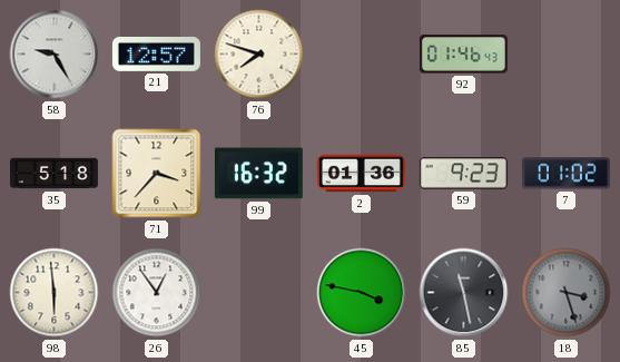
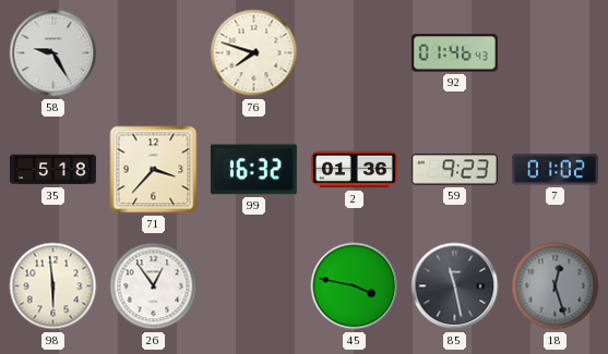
21: 12:57 -> none (156, 55)
18: 3:27 -> 12:27 (556, 286)
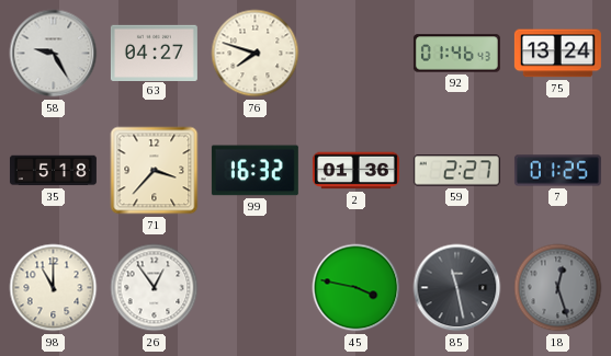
63: none -> 04:27 (154, 53)
75: none -> 13:24 (557, 54)
59: 9:23 -> 2:27 (456, 171)
7: 01:02 -> 01:25 (557, 171)
98: 5:59 -> 11:00 (54, 288)
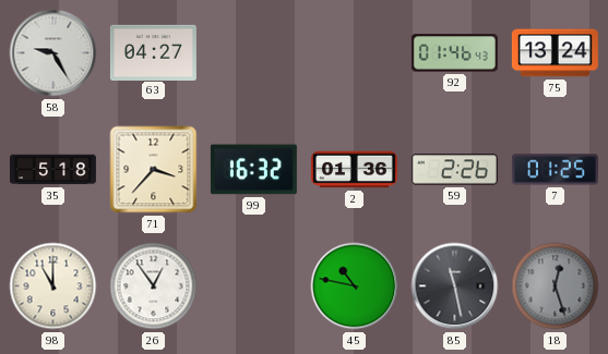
76: 7:48 -> none (256, 54)
59: 2:27 -> 2:26 (454, 170)
45: 3:47 -> 10:47 (355, 286)
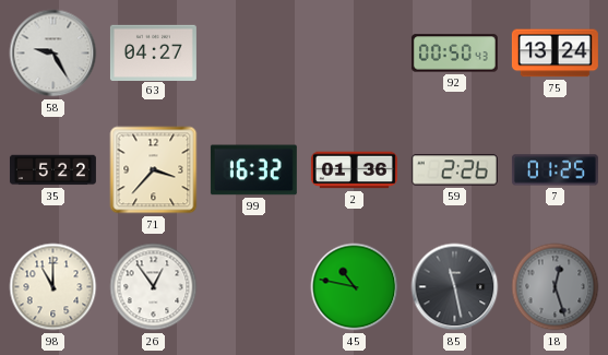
92: 01:46 -> 00:50 (454, 54)
35: 5:18 -> 5:22 (52, 170)
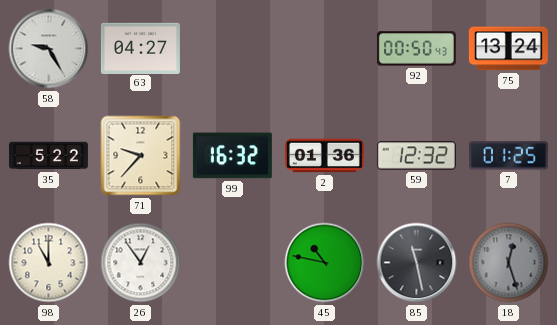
71: 3:37 -> 9:37 (141, 156)
59: 2:26 -> 12:32 (416, 156)
